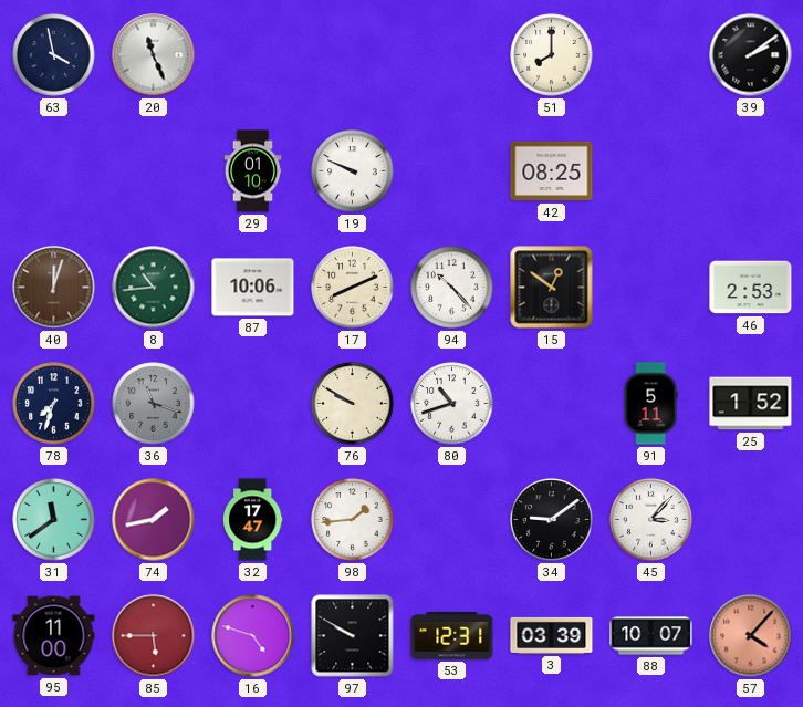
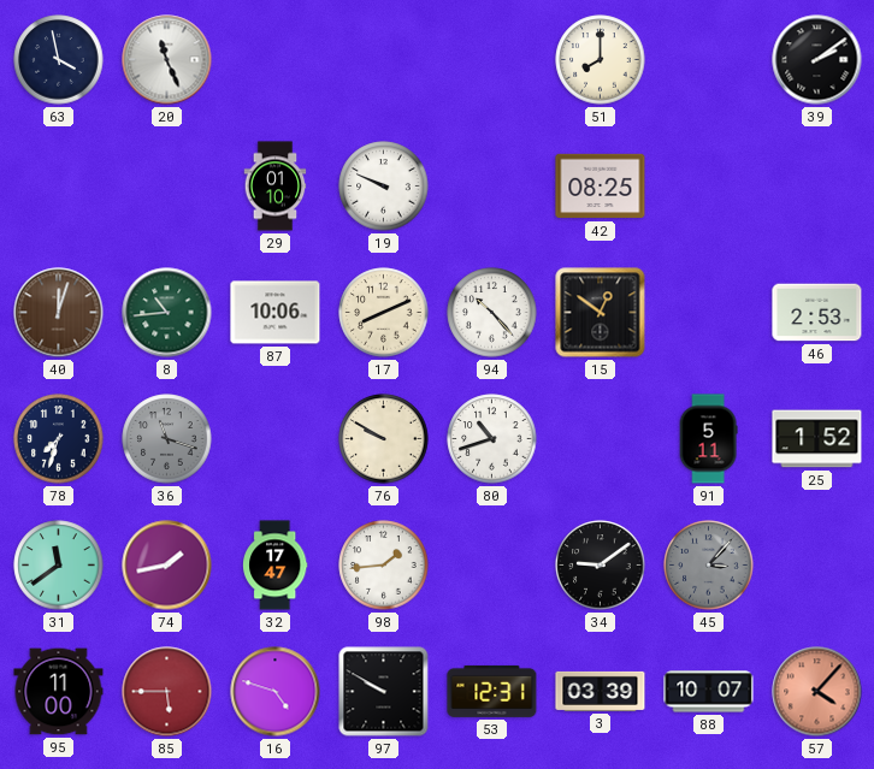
45 dial: white -> grey (709, 566)
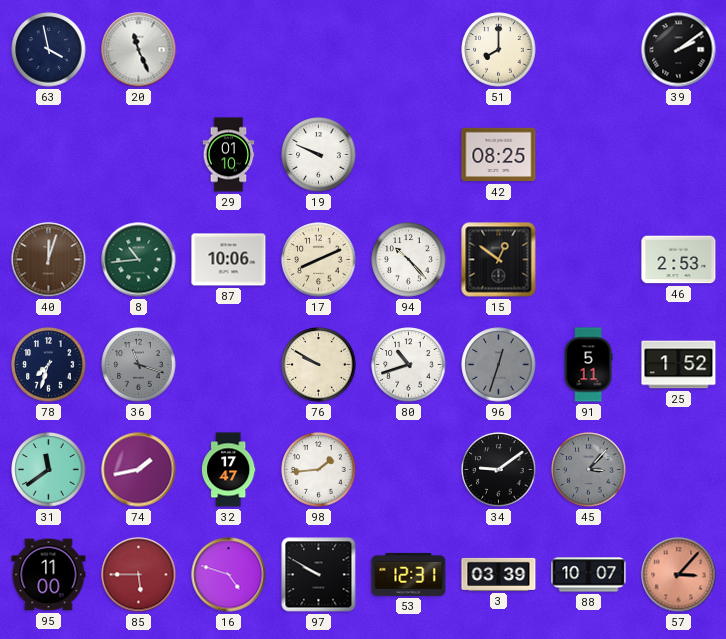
96: none -> 12:33 (499, 365)
57: 4:07 -> 3:07 (679, 575)
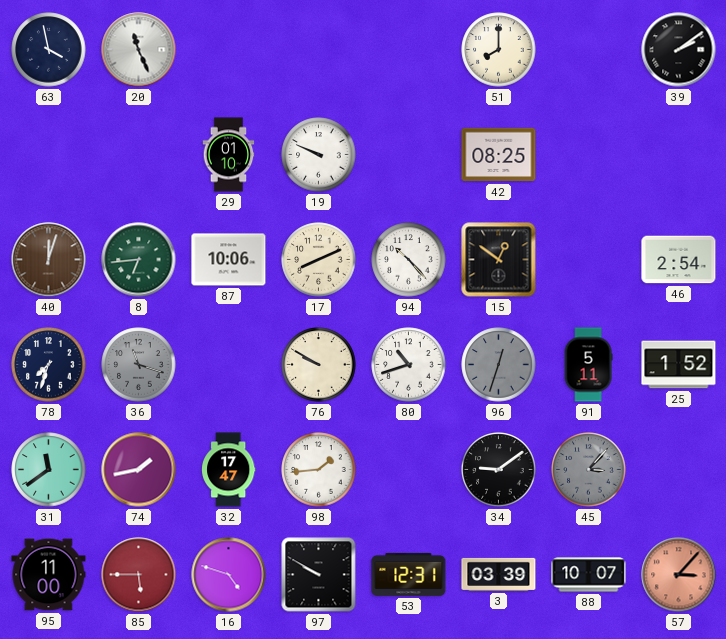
8: 10:44 -> 6:44 (139, 260)
46: 2:53 -> 2:54 (679, 260)
